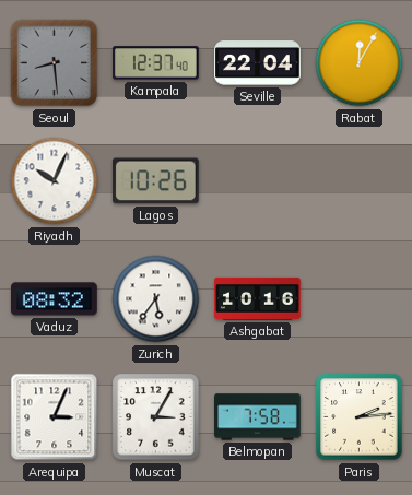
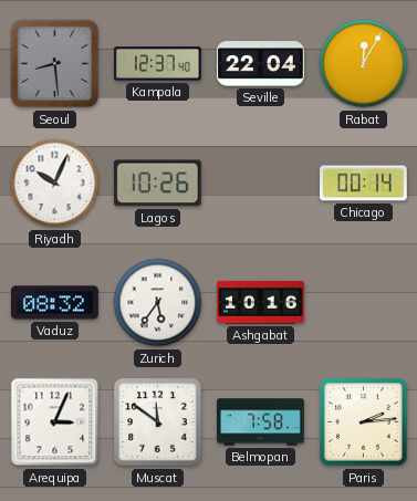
Chicago: none -> 00:14 (364, 184)
Muscat: 3:05 -> 11:51 (158, 422)
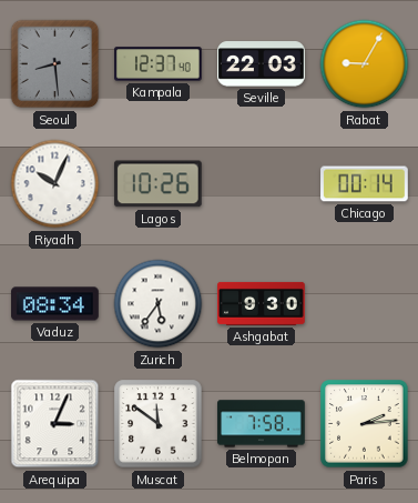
Seville: 22:04 -> 22:03 (262, 64)
Rabat: 12:05 -> 9:05 (365, 64)
Vaduz: 08:32 -> 08:34 (55, 304)
Ashgabat: 10:16 -> 9:30 (262, 303)
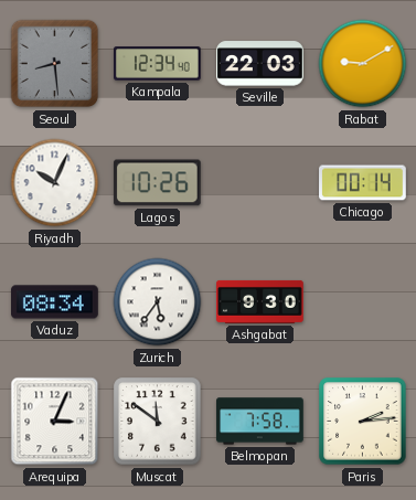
Kampala: 12:37 -> 12:34 (158, 64)
Rabat: 9:05 -> 9:10 (363, 64)
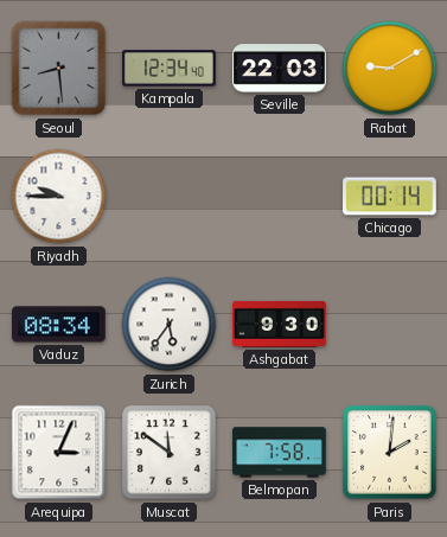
Riyadh: 10:04 -> 9:45 (59, 197)
Lagos: 10:26 -> none (157, 183)
Paris: 2:14 -> 2:01 (390, 453)
